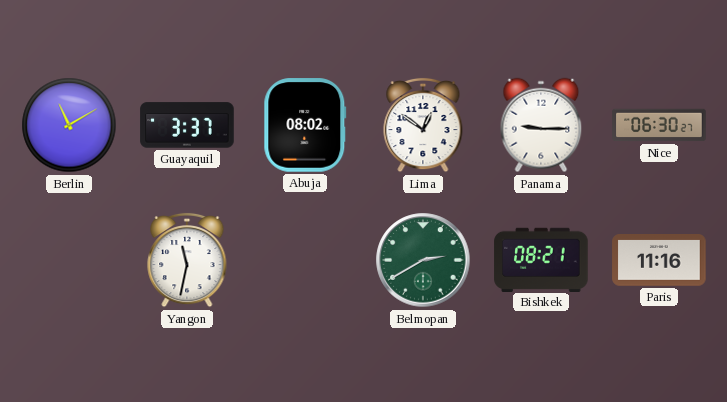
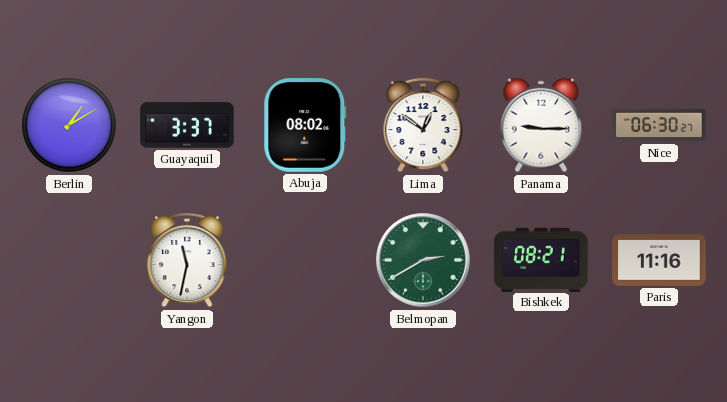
Berlin: 11:10 -> 1:10 (69, 125)
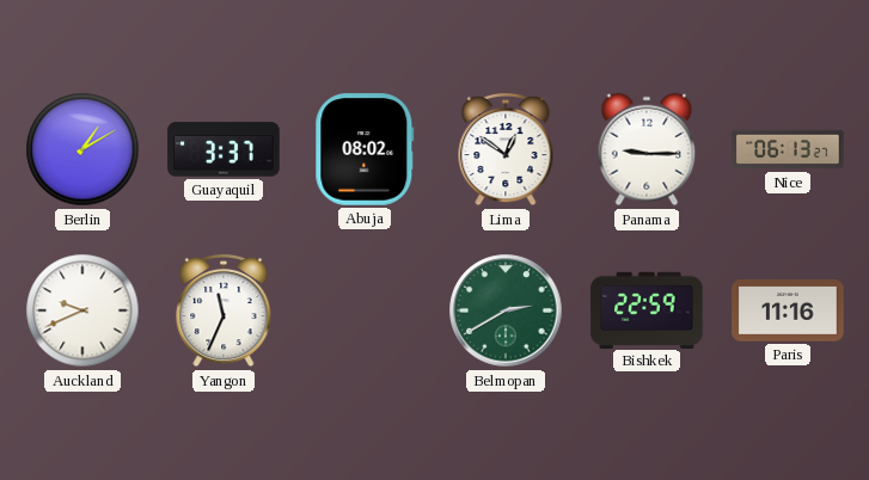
Nice: 06:30 -> 06:13 (788, 149)
Auckland: none -> 9:41 (82, 310)
Yangon: 11:32 -> 11:34 (224, 310)
Bishkek: 08:21 -> 22:59 (647, 309)
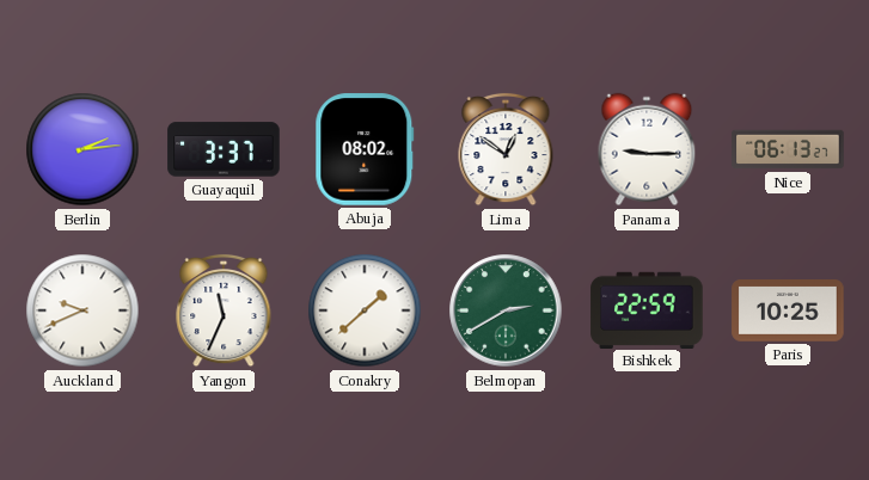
Berlin: 1:10 -> 2:14 (82, 149)
Conakry: none -> 1:38 (365, 310)
Paris: 11:16 -> 10:25 (788, 310)
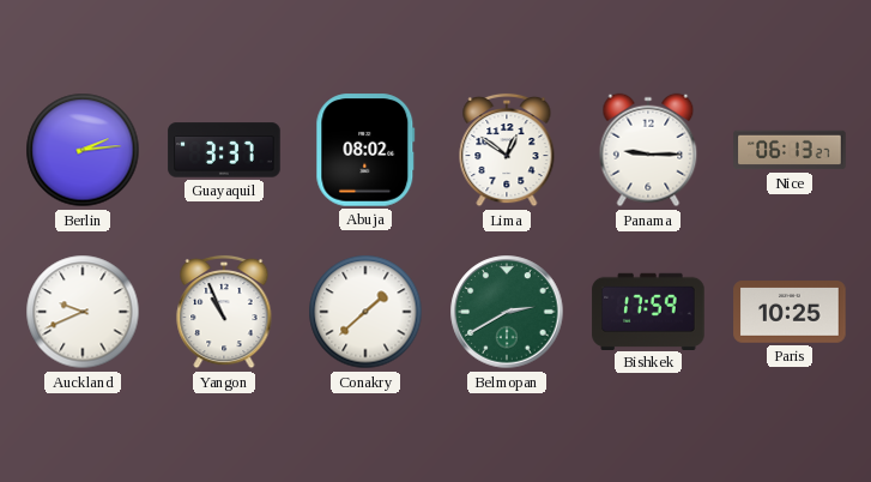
Yangon: 11:34 -> 10:56 (224, 312)
Bishkek: 22:59 -> 17:59 (648, 311)
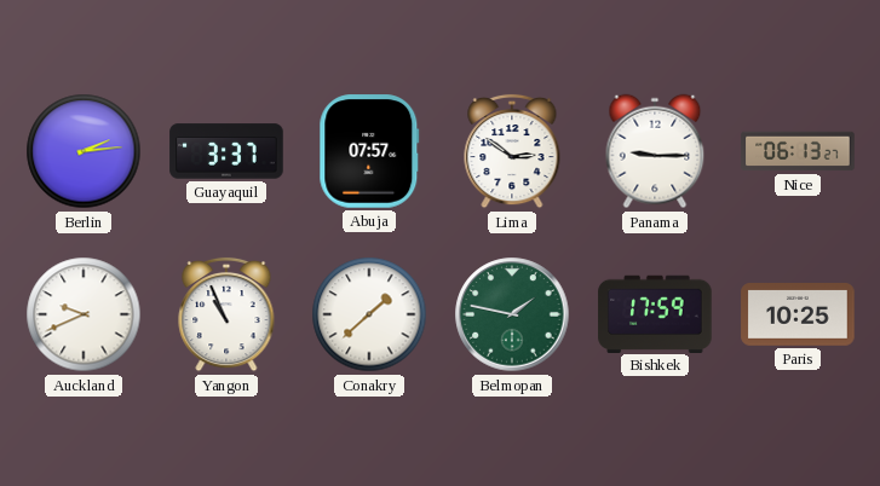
Abuja: 08:02 -> 07:57 (369, 151)
Lima: 12:51 -> 2:51 (512, 151)
Belmopan: 2:40 -> 1:47 (512, 314)
